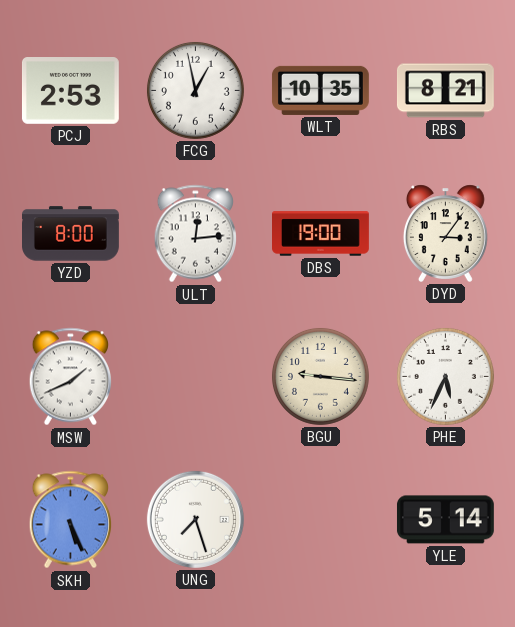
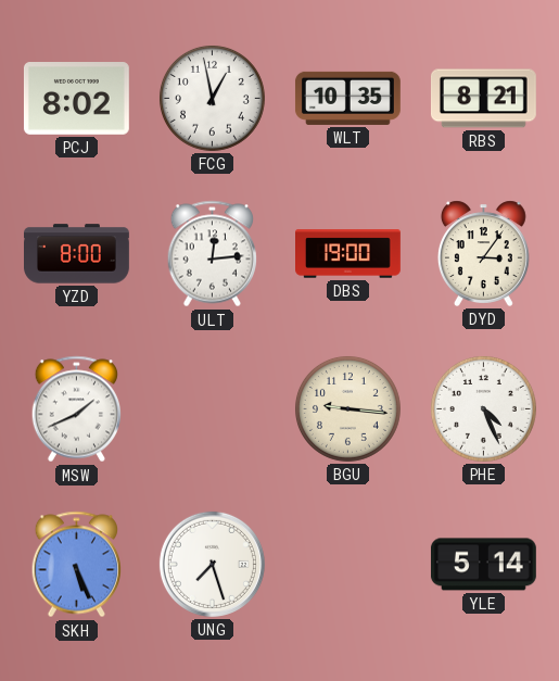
PCJ: 2:53 -> 8:02 (76, 99)
PHE: 5:34 -> 4:26 (483, 408)
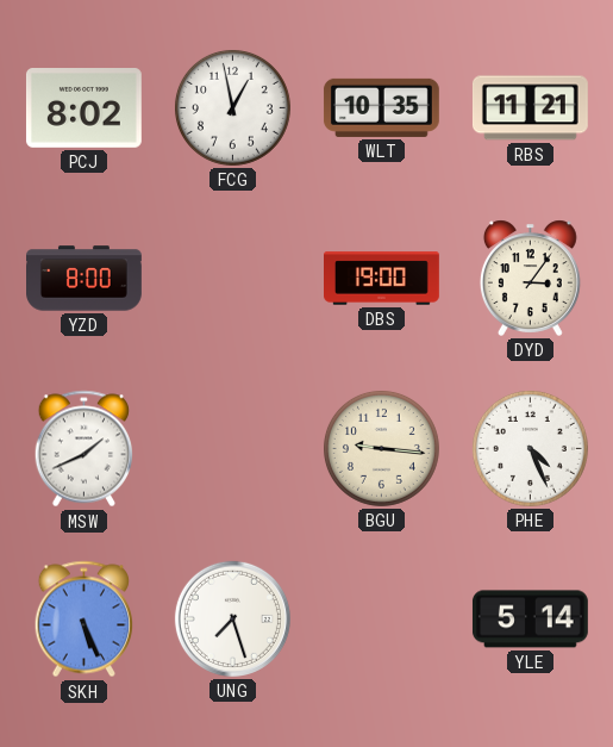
RBS: 8:21 -> 11:21 (530, 108)
ULT: 12:14 -> none (212, 254)
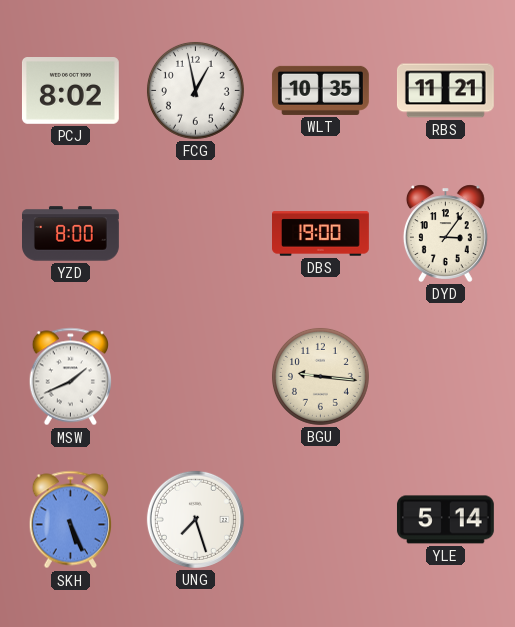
PHE: 4:26 -> none (530, 448)
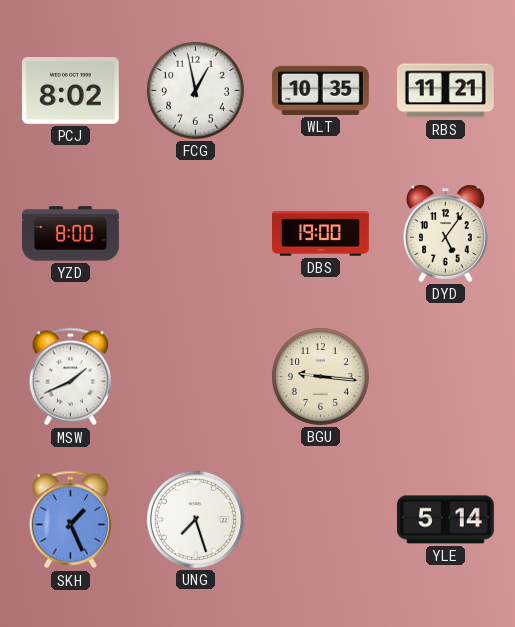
DYD: 3:06 -> 5:06 (445, 233)
SKH: 5:26 -> 1:26 (70, 520)
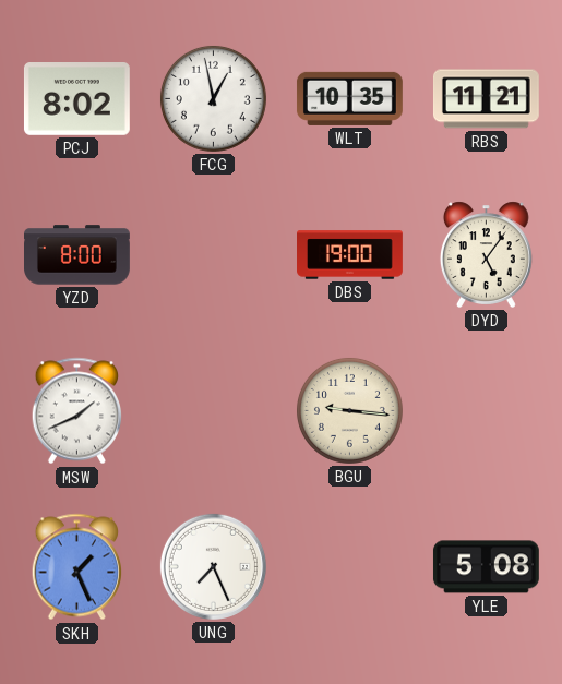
UNG: 7:27 -> 7:26 (213, 566)
YLE: 5:14 -> 5:08 (486, 567)
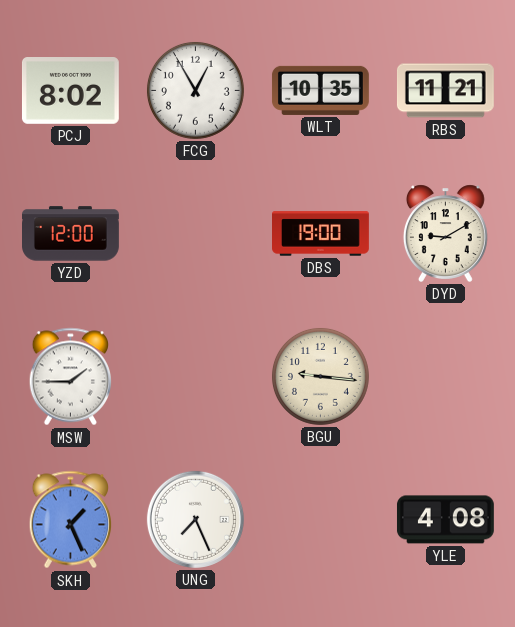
FCG: 12:58 -> 12:55 (195, 90)
YZD: 8:00 -> 12:00 (71, 234)
DYD: 5:06 -> 9:10 (445, 233)
MSW: 1:41 -> 1:45 (70, 377)
YLE: 5:08 -> 4:08 (445, 520)
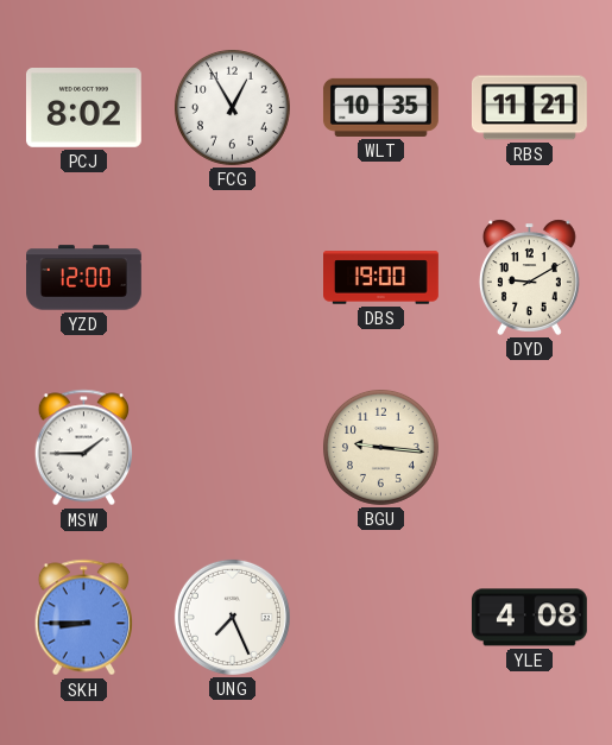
SKH: 1:26 -> 8:45 (83, 618)
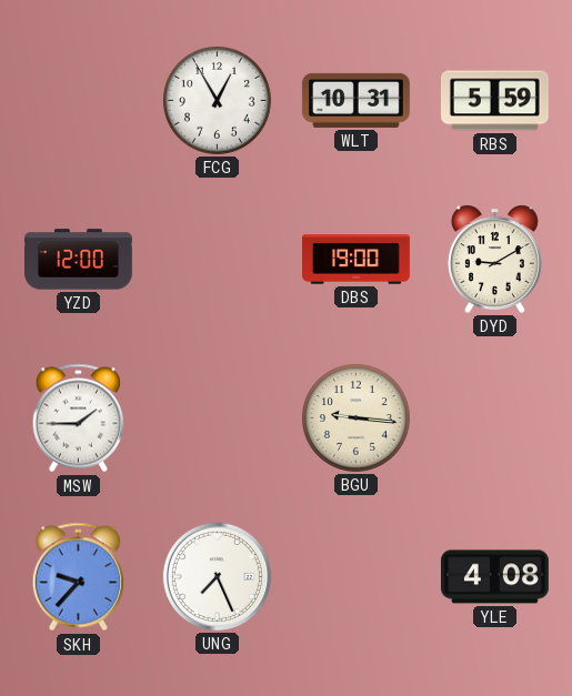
PCJ: 8:02 -> none (83, 108)
WLT: 10:35 -> 10:31 (355, 100)
RBS: 11:21 -> 5:59 (494, 101)
SKH: 8:45 -> 9:37 (78, 577)
